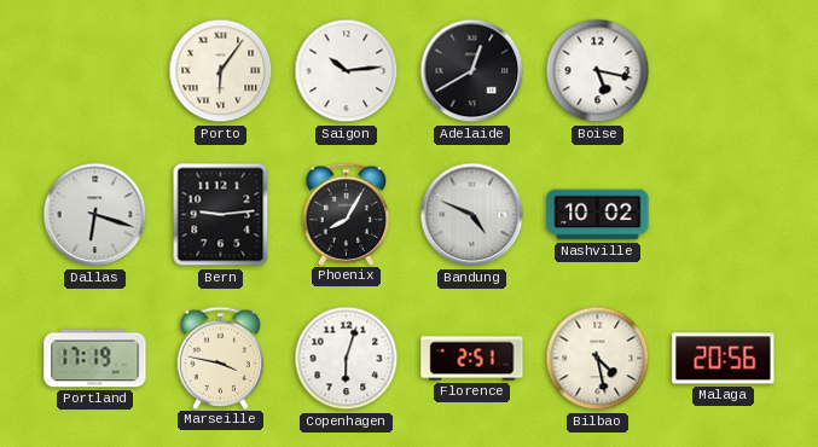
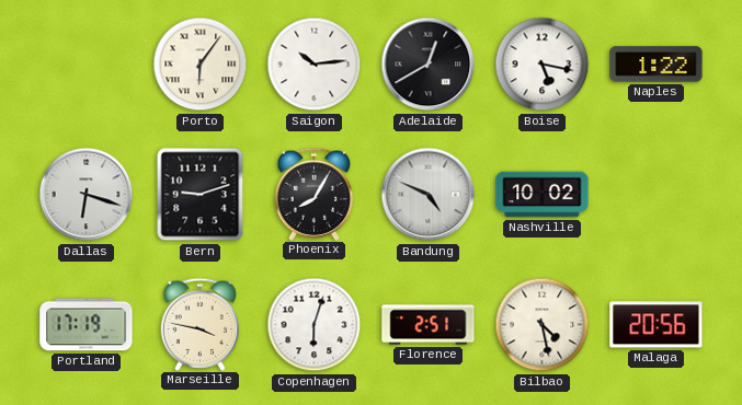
Naples: none -> 1:22 (657, 65)
Bern: 9:14 -> 9:12 (201, 195)
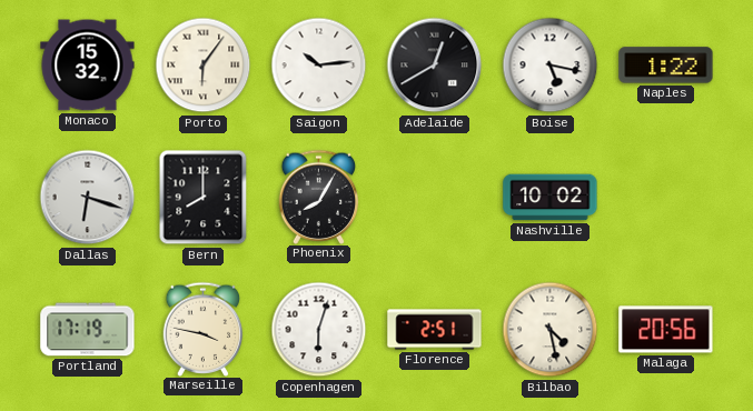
Monaco: none -> 15:32 (88, 66)
Bern: 9:12 -> 8:00 (204, 198)
Bandung: 4:49 -> none (429, 195)
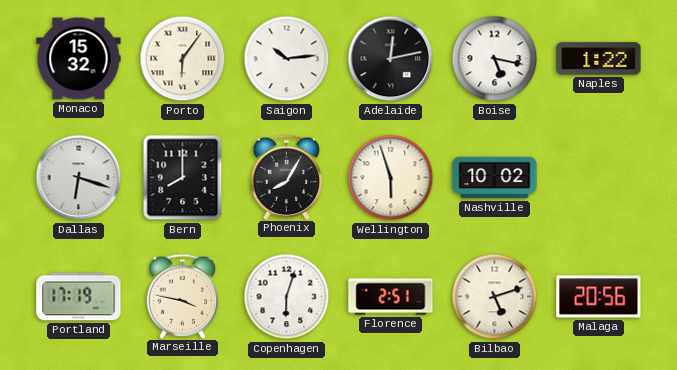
Adelaide: 12:40 -> 12:13 (391, 59)
Wellington: none -> 5:57 (391, 178)
Bilbao: 4:28 -> 5:12 (495, 297)
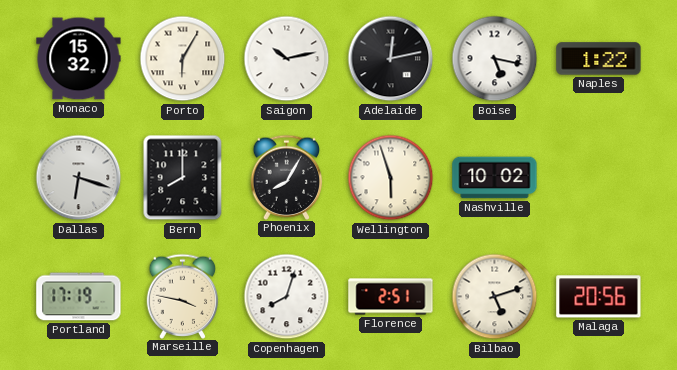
Porto: 6:06 -> 6:05 (183, 59)
Saigon: 10:14 -> 10:13 (287, 59)
Copenhagen: 6:03 -> 8:03 (287, 297)
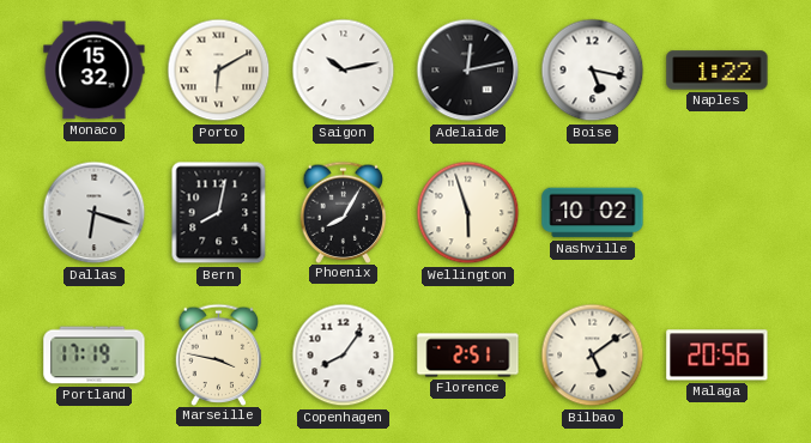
Porto: 6:05 -> 6:10 (219, 71)
Bern: 8:00 -> 8:02 (219, 213)
Copenhagen: 8:03 -> 8:06 (344, 356)
Bilbao: 5:12 -> 5:09 (593, 356)
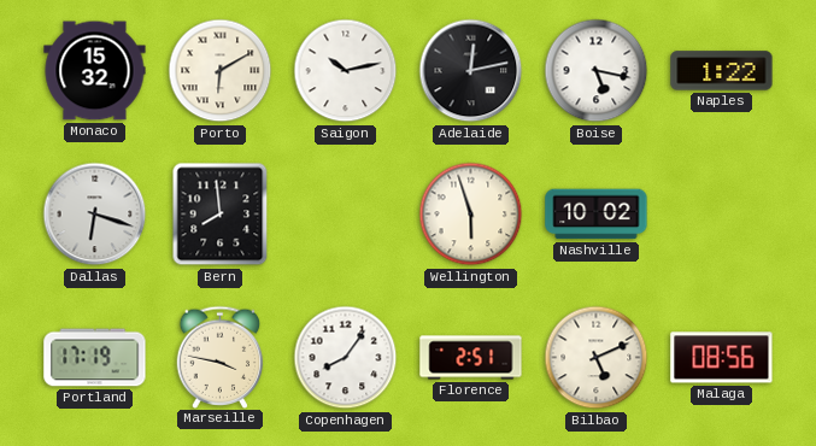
Bern: 8:02 -> 7:59 (221, 215)
Phoenix: 8:05 -> none (344, 212)
Bilbao: 5:09 -> 5:11 (597, 358)
Malaga: 20:56 -> 08:56 (722, 358)
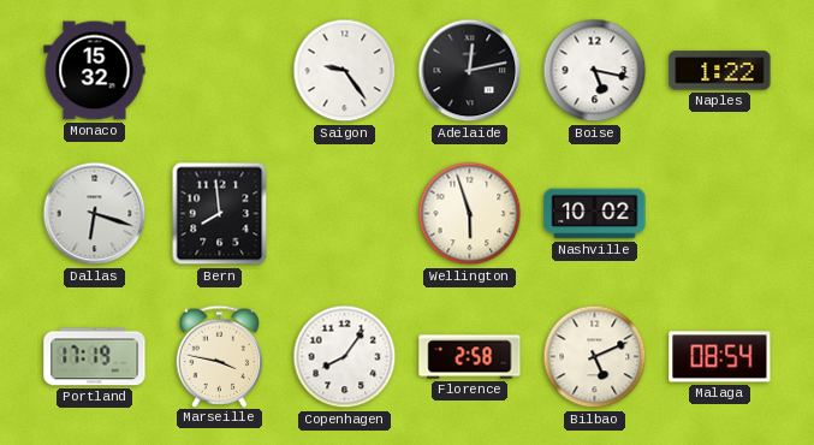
Porto: 6:10 -> none (221, 71)
Saigon: 10:13 -> 9:24 (345, 71)
Florence: 2:51 -> 2:58 (470, 357)
Malaga: 08:56 -> 08:54 (720, 357)
